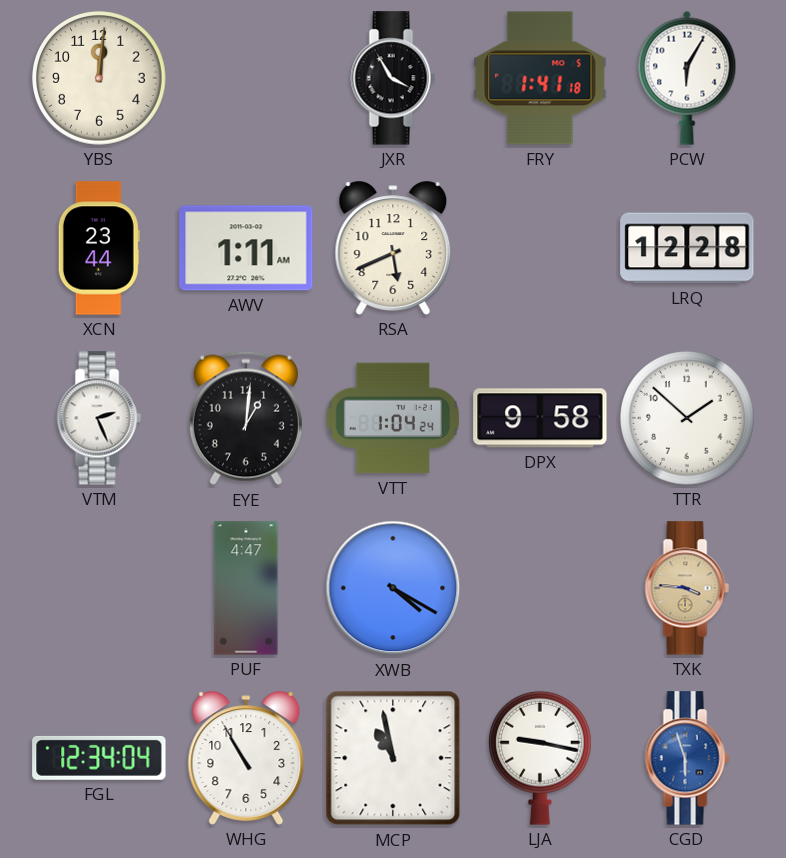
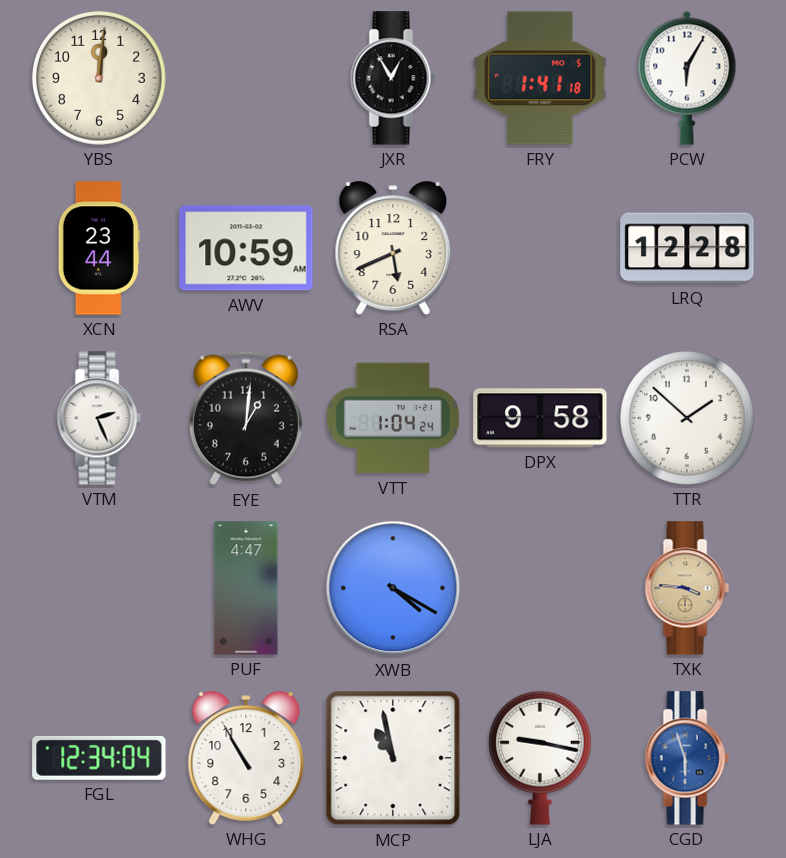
JXR: 3:55 -> 12:55 (393, 78)
AWV: 1:11 -> 10:59 (246, 248)
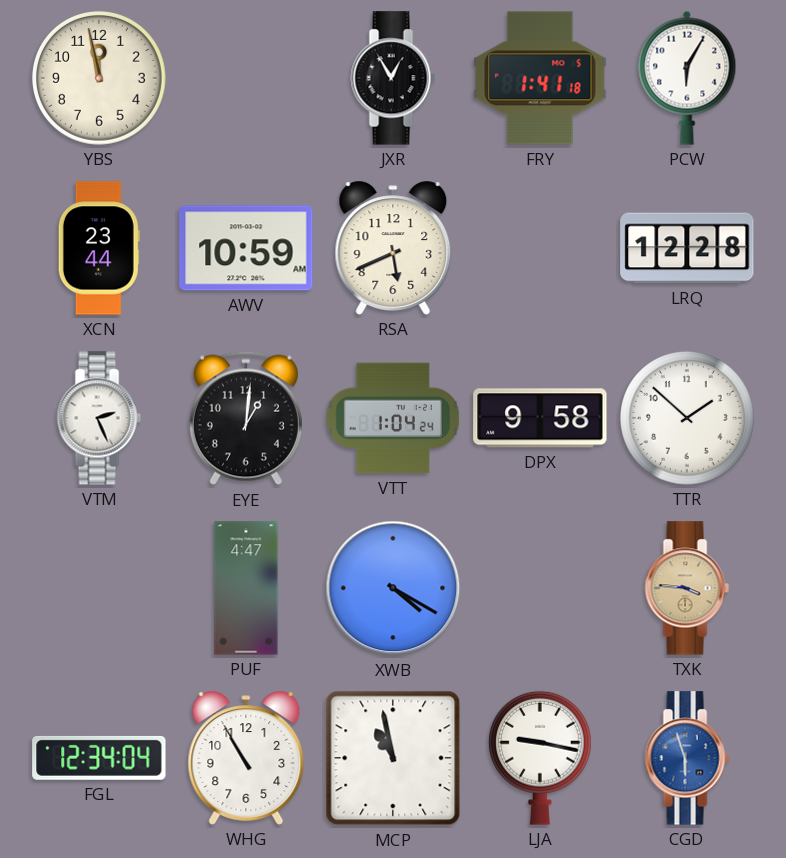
YBS: 12:01 -> 11:58 (100, 79)
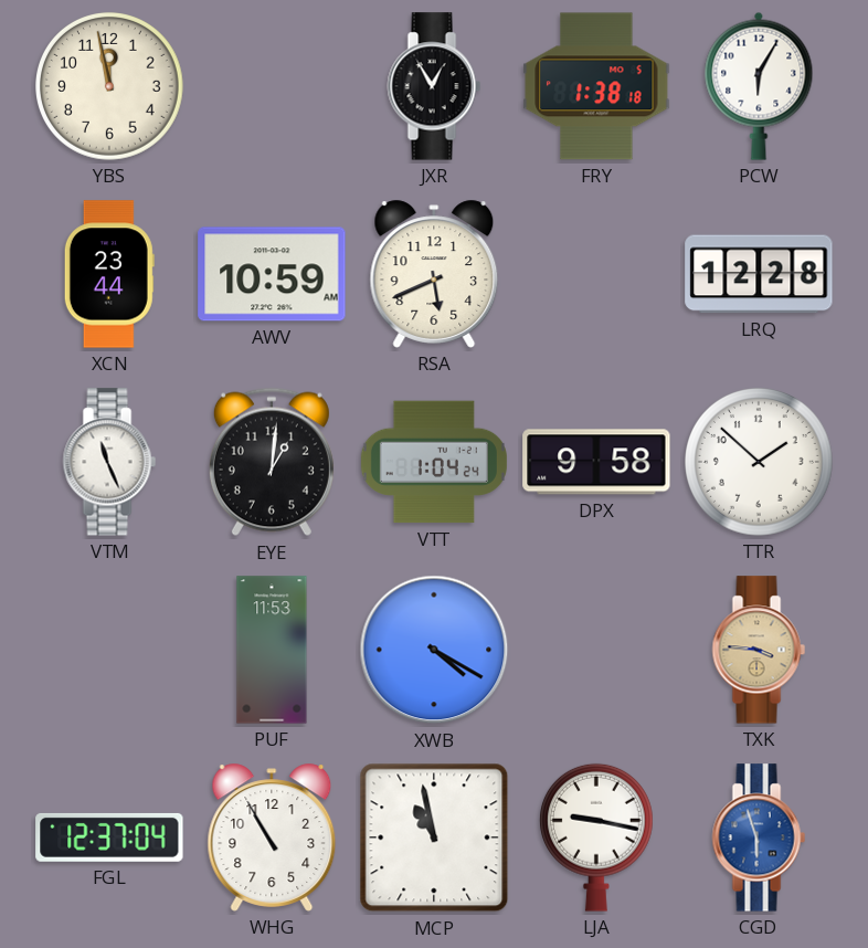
FRY: 1:41 -> 1:38 (596, 86)
VTM: 2:26 -> 11:26 (109, 462)
PUF: 4:47 -> 11:53 (272, 650)
FGL: 12:34 -> 12:37 (109, 838)
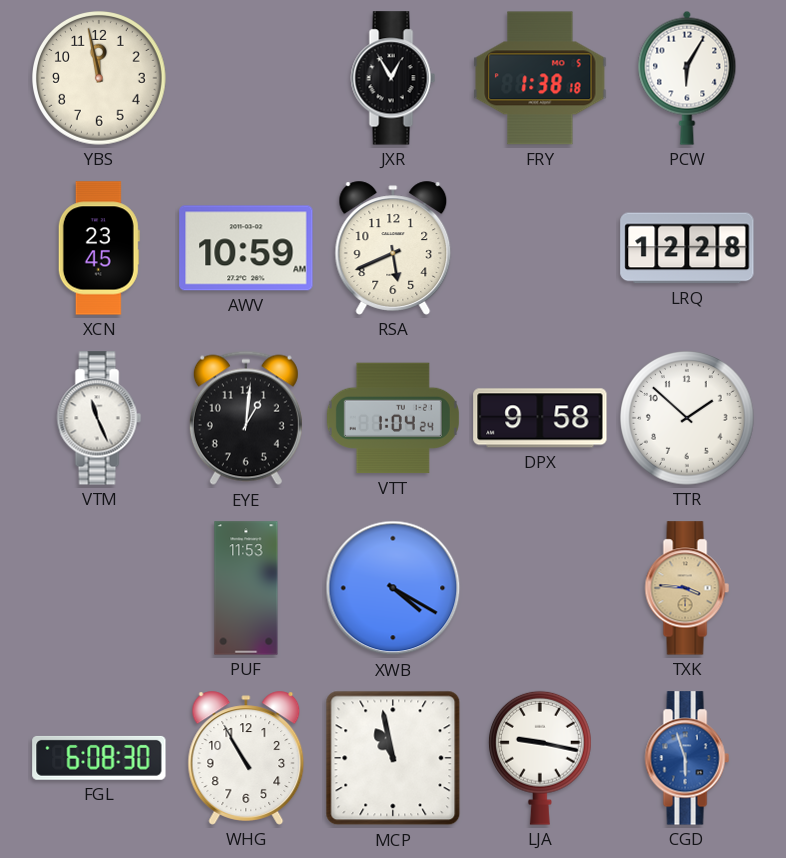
XCN: 23:44 -> 23:45 (99, 248)
FGL: 12:37 -> 6:08 (99, 758)
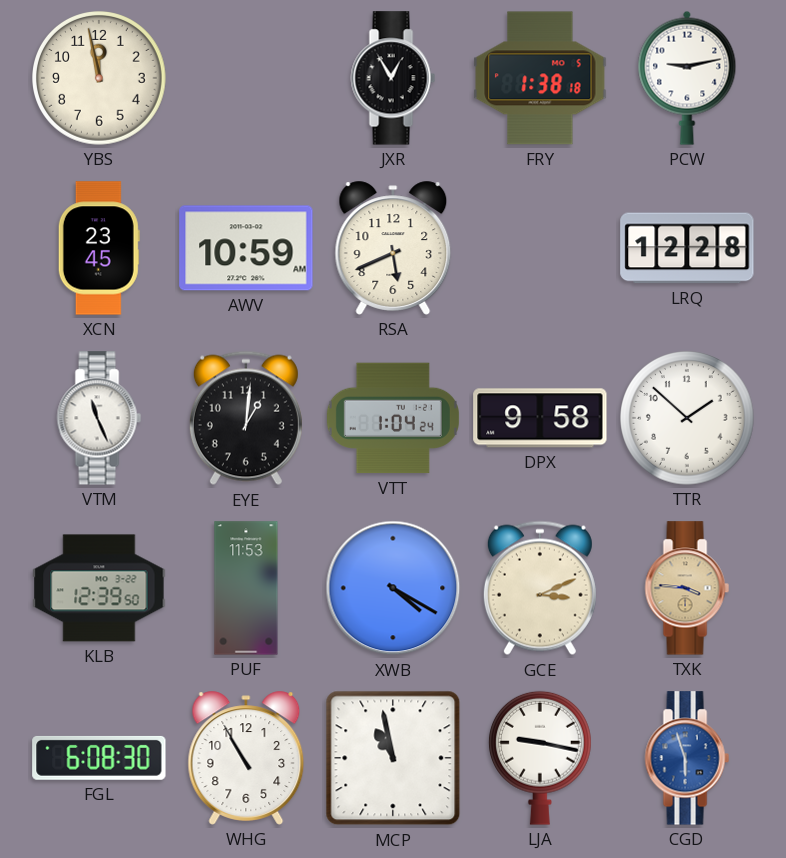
PCW: 6:05 -> 9:13 (687, 78)
KLB: none -> 12:39 (99, 588)
GCE: none -> 3:11 (540, 588)
